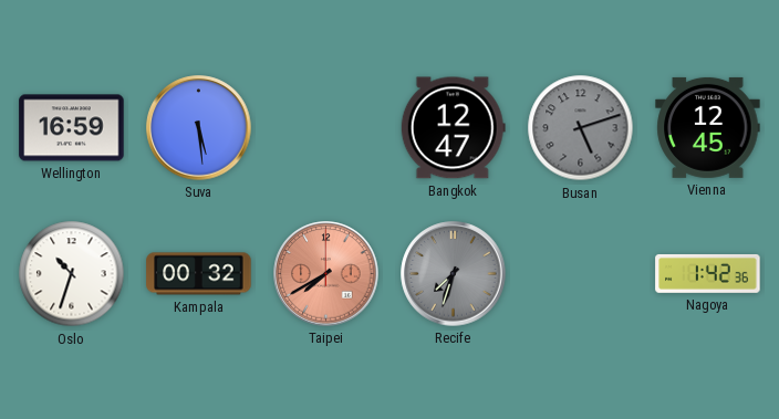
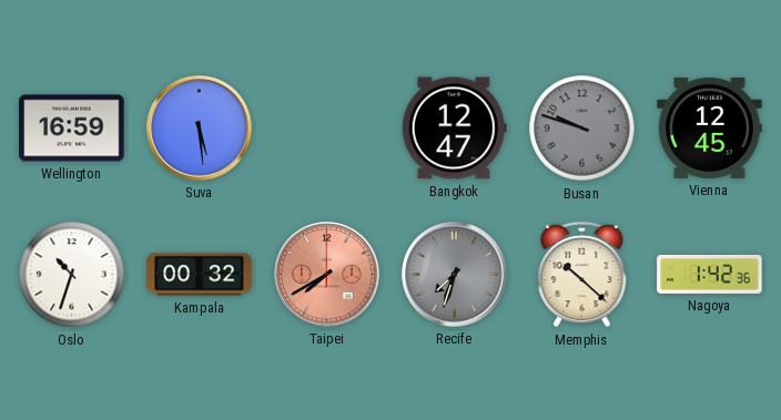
Busan: 5:12 -> 9:48 (582, 129)
Memphis: none -> 10:22 (582, 275)
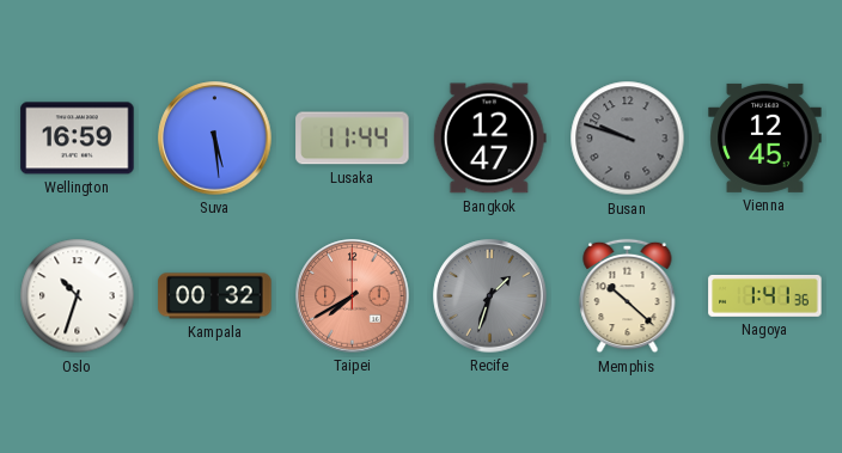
Lusaka: none -> 11:44 (353, 139)
Recife: 7:33 -> 1:33 (490, 296)
Nagoya: 1:42 -> 1:41 (765, 295)
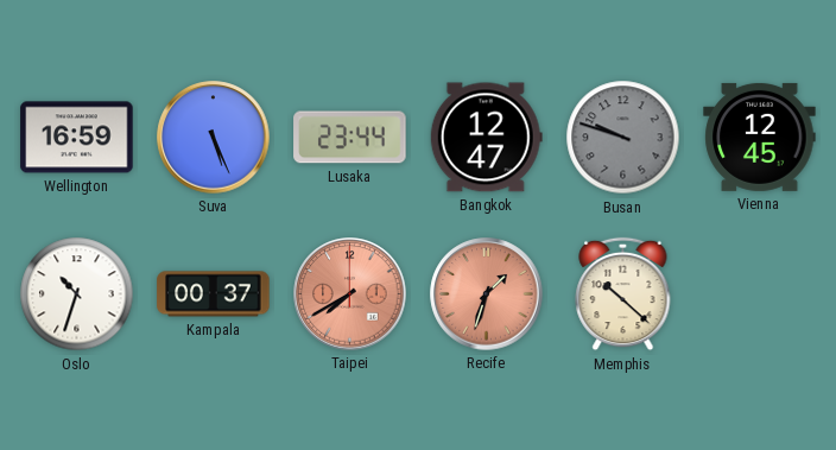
Suva: 5:29 -> 5:26 (214, 138)
Lusaka: 11:44 -> 23:44 (350, 138)
Kampala: 00:32 -> 00:37 (214, 294)
Recife dial: grey -> salmon (487, 294)
Nagoya: 1:41 -> none (765, 295)
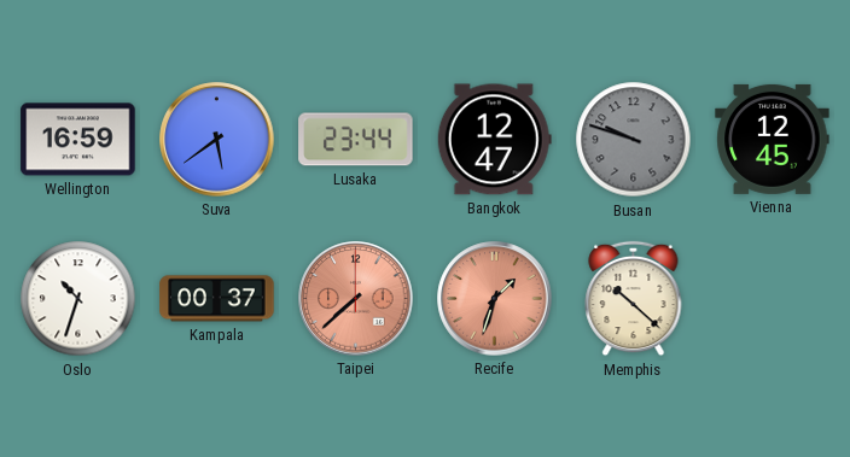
Suva: 5:26 -> 5:39 (217, 140)
Taipei: 7:40 -> 7:38 (356, 299)
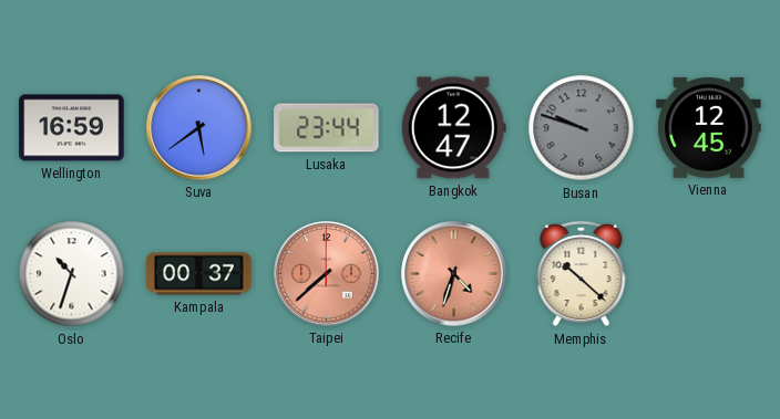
Recife: 1:33 -> 4:33 (454, 274)
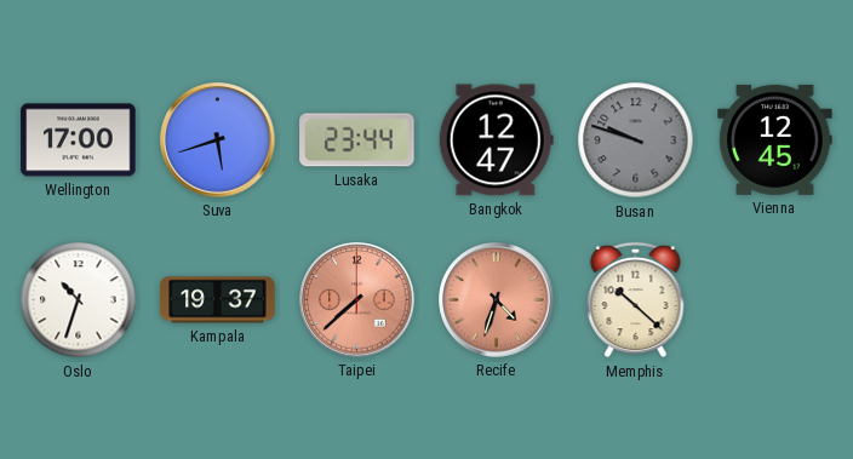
Wellington: 16:59 -> 17:00 (79, 140)
Suva: 5:39 -> 5:42 (218, 140)
Kampala: 00:37 -> 19:37 (218, 300)
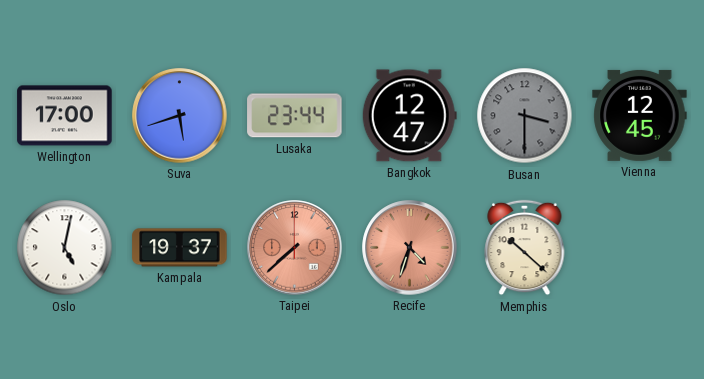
Busan: 9:48 -> 3:30 (525, 116)
Oslo: 10:33 -> 5:02 (65, 248)
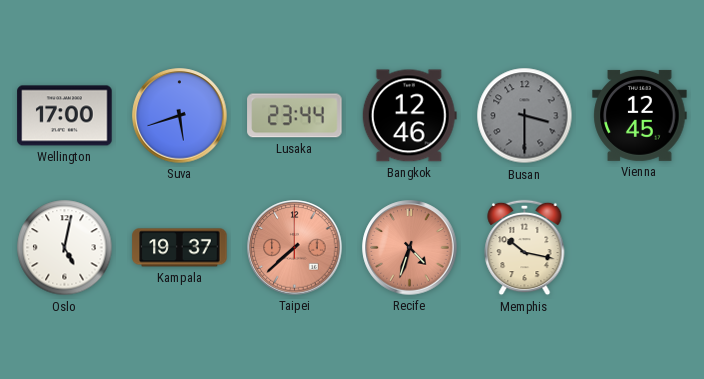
Bangkok: 12:47 -> 12:46 (409, 116)
Memphis: 10:22 -> 10:17 (525, 248)
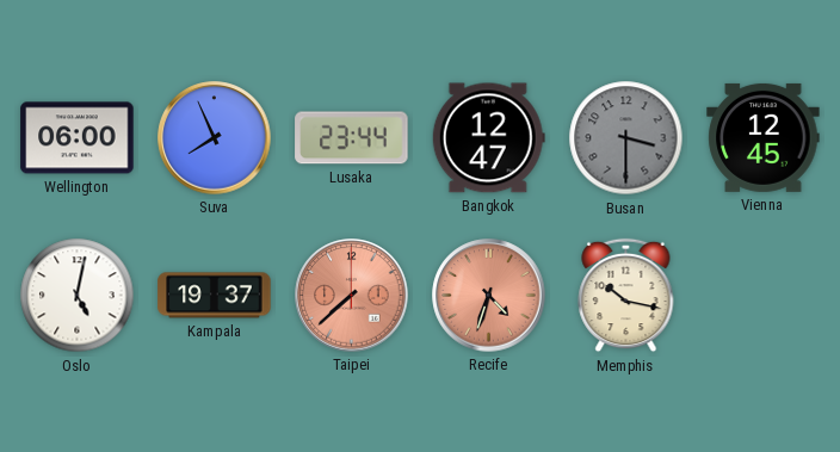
Wellington: 17:00 -> 06:00 (78, 138)
Suva: 5:42 -> 7:56 (215, 138)
Bangkok: 12:46 -> 12:47 (488, 138)
